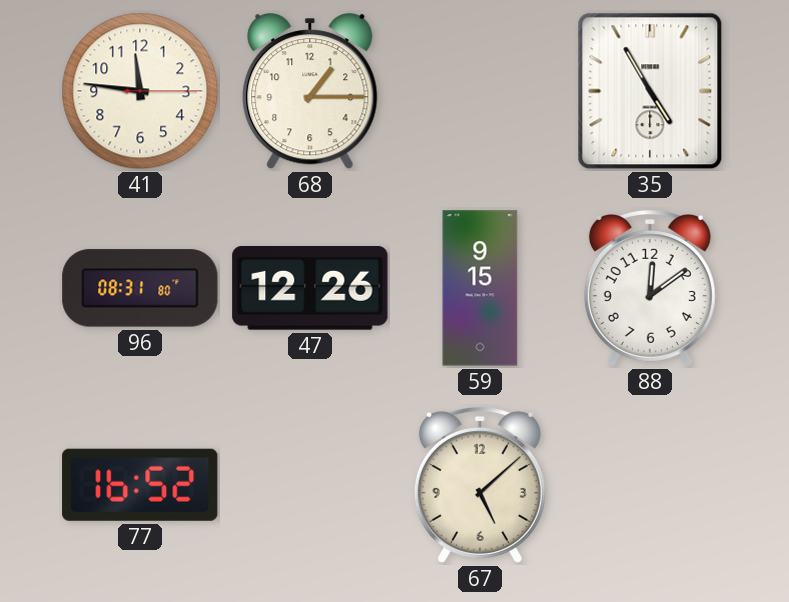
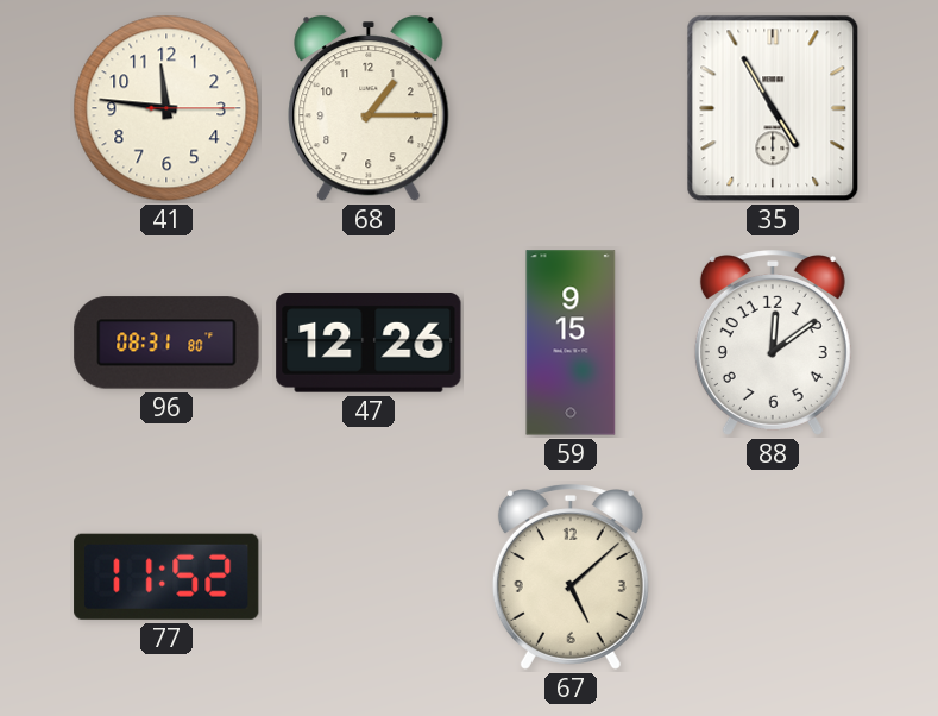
77: 16:52 -> 11:52 (166, 577)
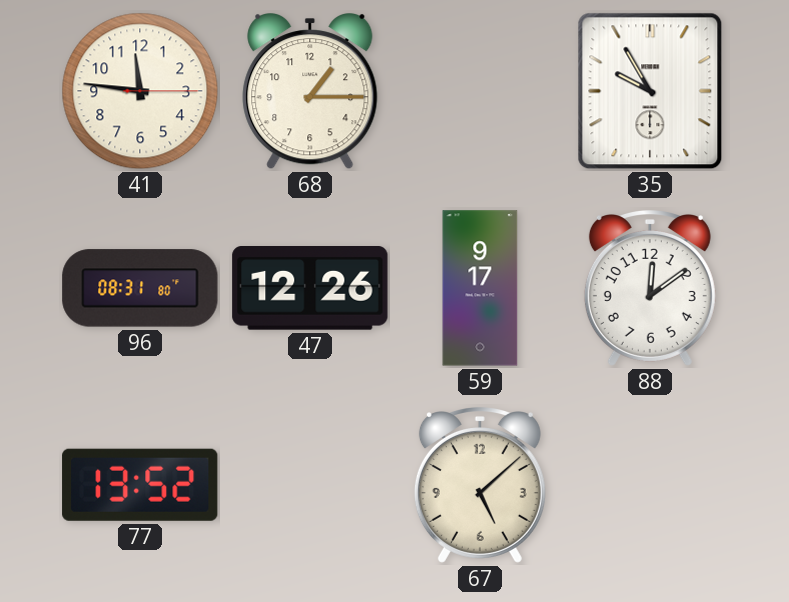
35: 4:55 -> 9:55 (650, 91)
59: 9:15 -> 9:17 (480, 288)
77: 11:52 -> 13:52 (140, 485)
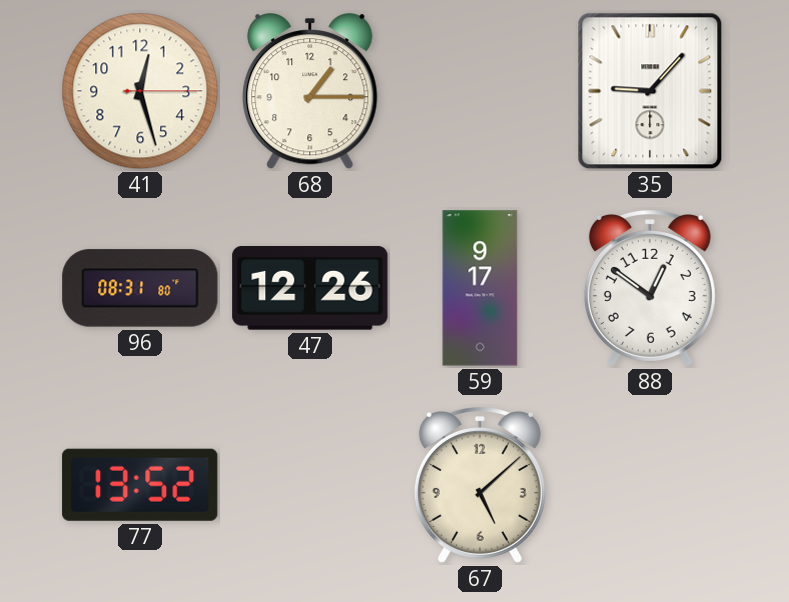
41: 11:46 -> 12:27 (140, 91)
35: 9:55 -> 9:07 (650, 91)
88: 12:09 -> 12:51 (650, 289)
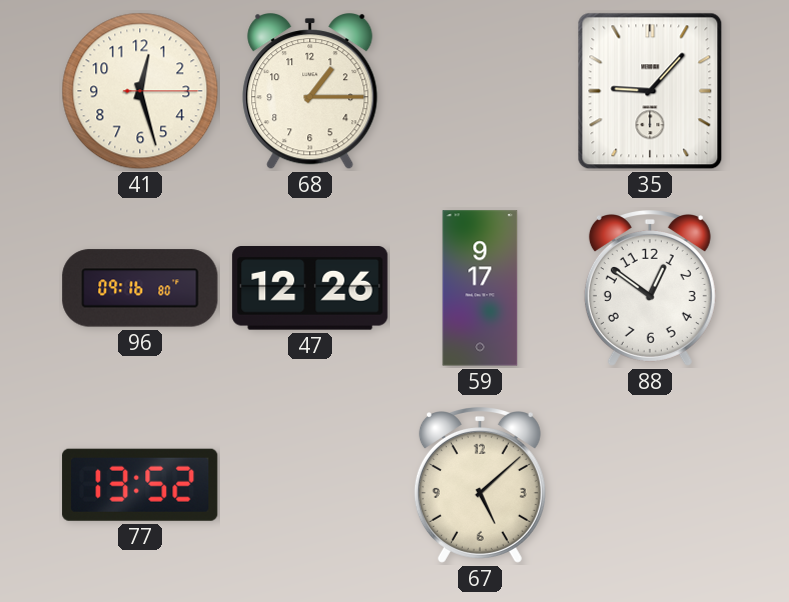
96: 08:31 -> 09:16 (140, 288)
